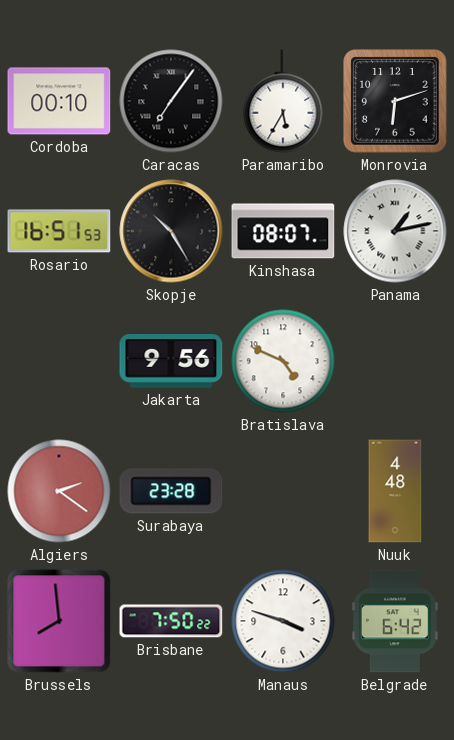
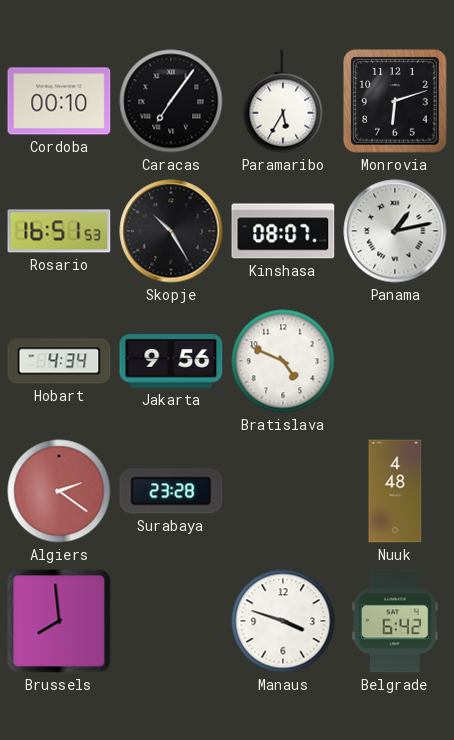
Hobart: none -> 4:34 (59, 361)
Brisbane: 7:50 -> none (171, 621)
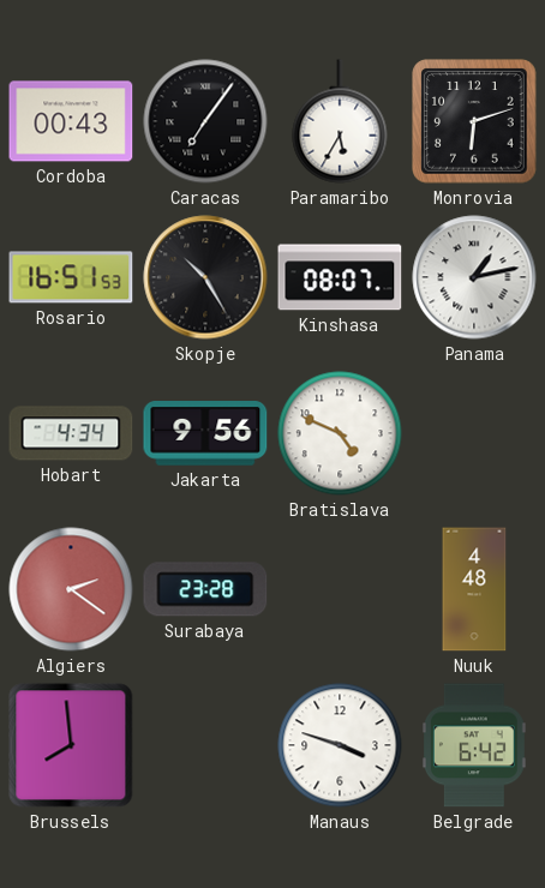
Cordoba: 00:10 -> 00:43 (71, 121)
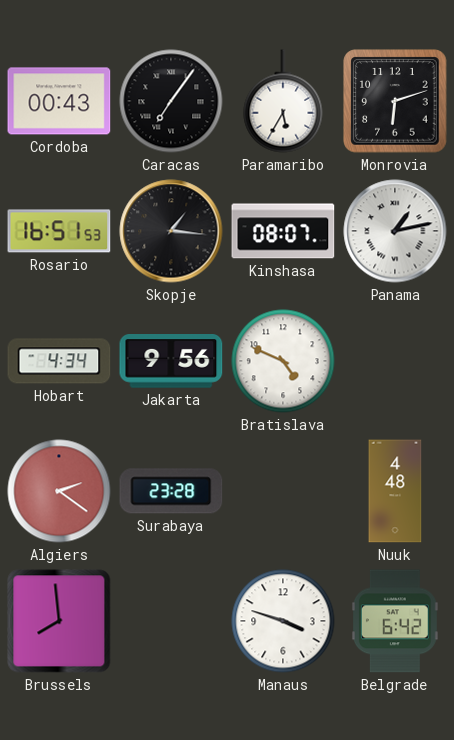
Skopje: 10:25 -> 1:16 (171, 231)
